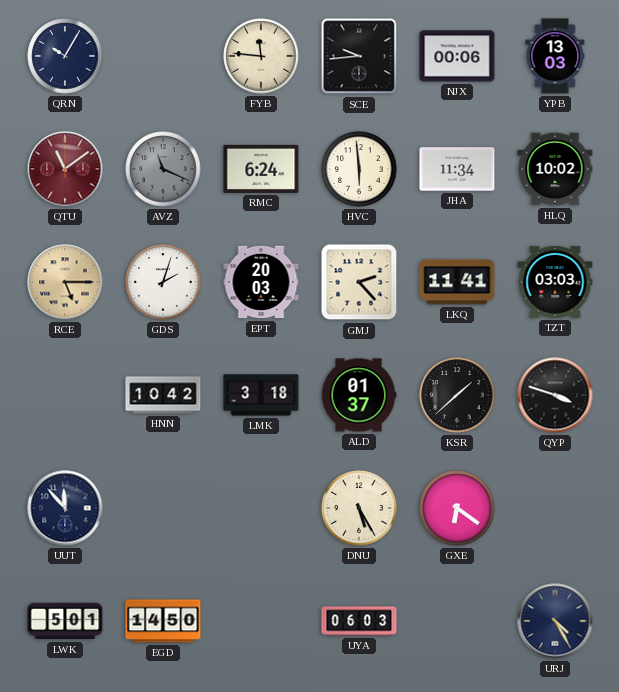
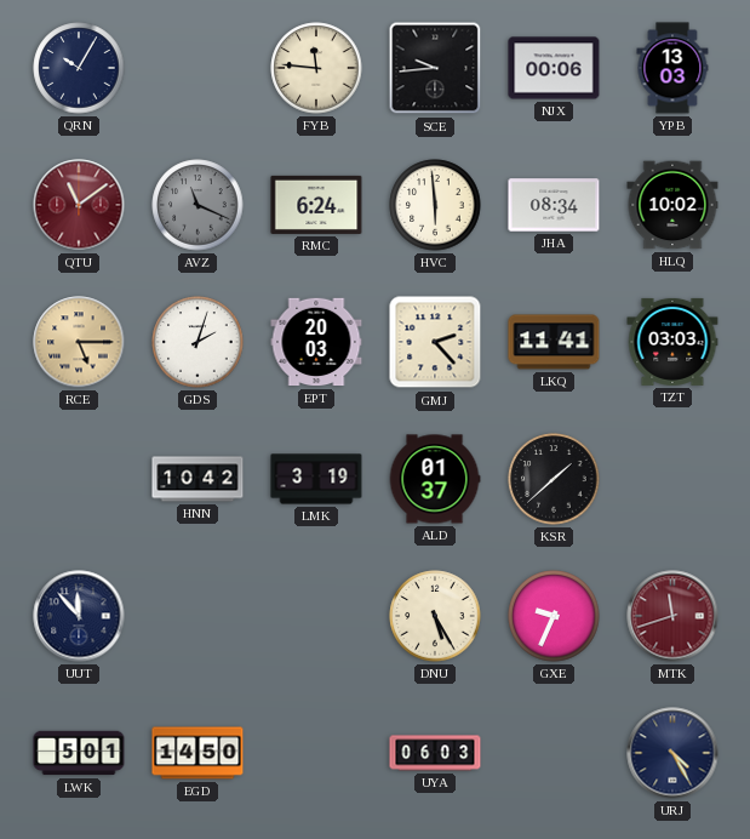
JHA: 11:34 -> 08:34 (554, 205)
LMK: 3:18 -> 3:19 (316, 479)
QYP: 3:48 -> none (555, 395)
GXE: 6:21 -> 9:34 (554, 616)
MTK: none -> 11:42 (672, 616)
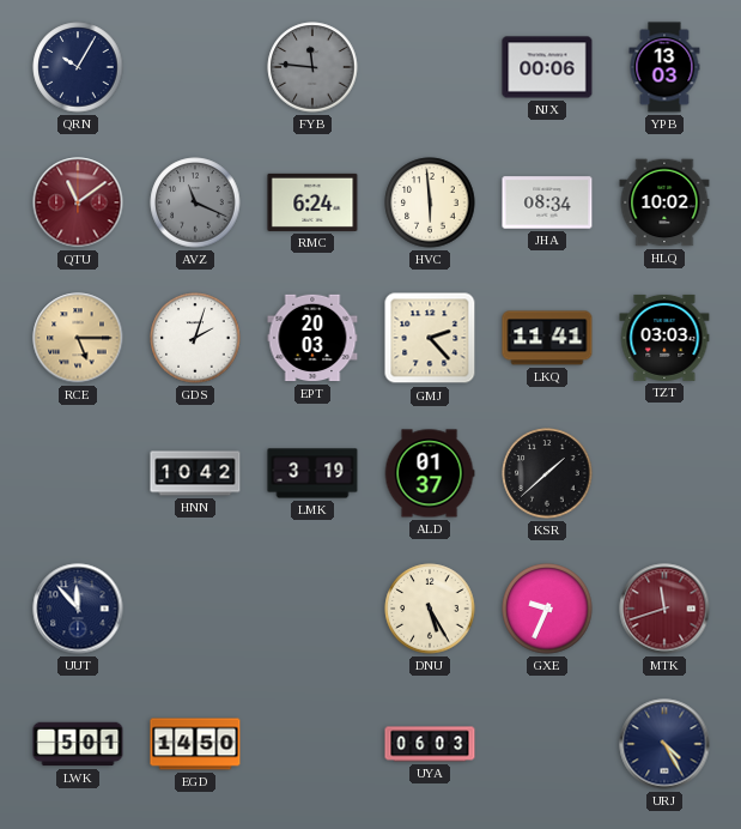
FYB dial: cream -> grey (312, 67)
SCE: 9:44 -> none (435, 68)
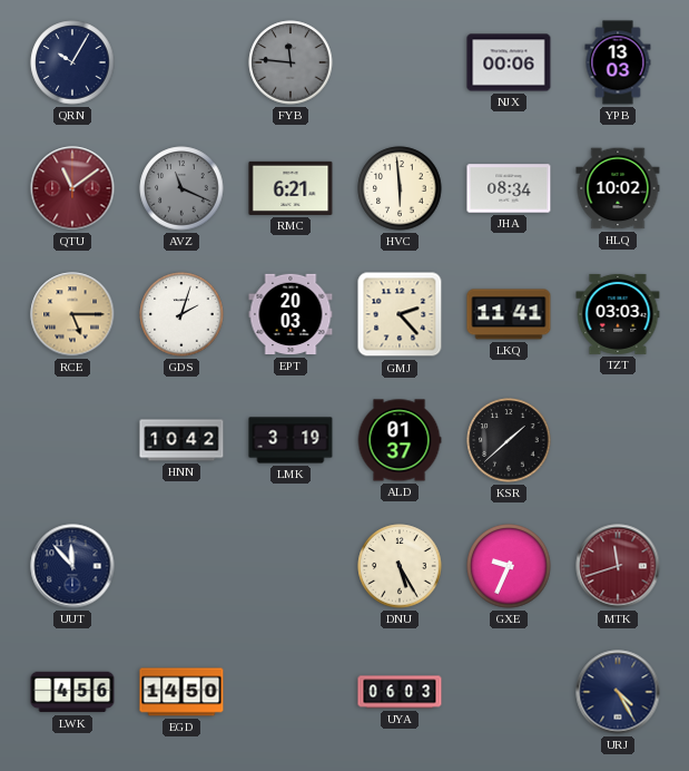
RMC: 6:24 -> 6:21 (291, 188)
LWK: 5:01 -> 4:56 (72, 692)
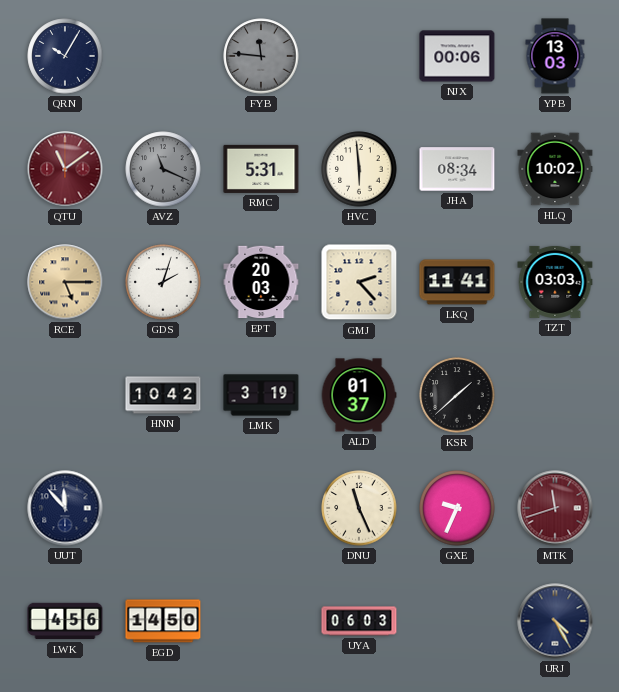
RMC: 6:21 -> 5:31 (261, 169)
DNU: 5:25 -> 11:26 (359, 508)
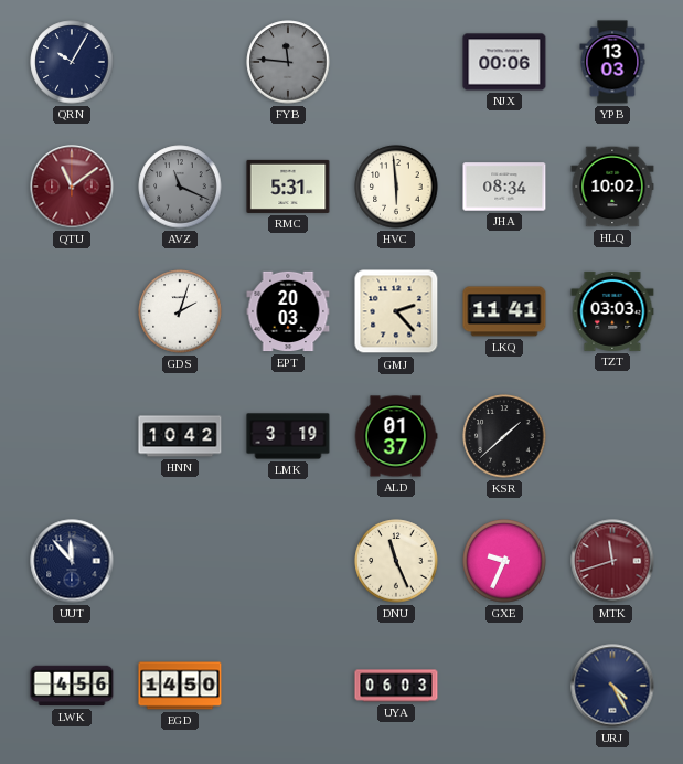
RCE: 5:15 -> none (65, 282)
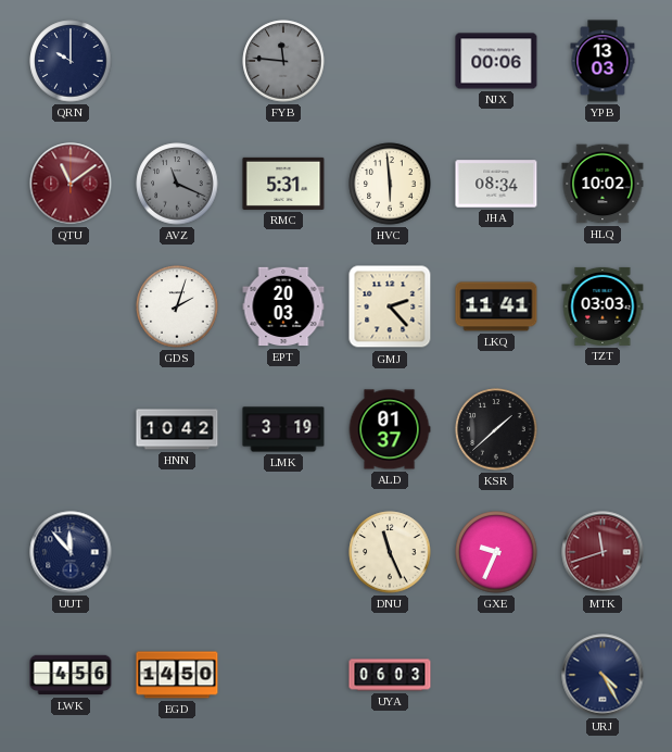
QRN: 10:05 -> 10:00 (71, 61)
